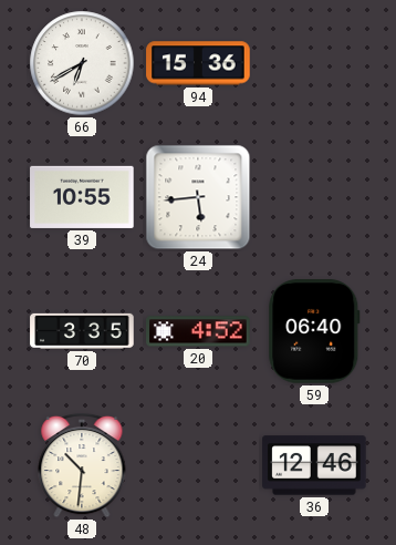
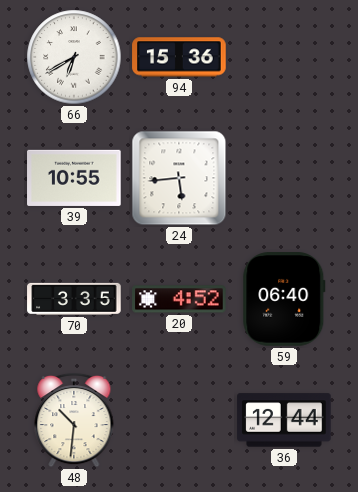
36: 12:46 -> 12:44 (284, 420)
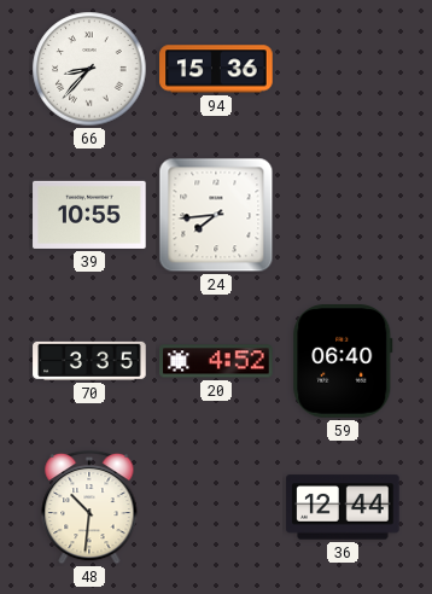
66: 6:40 -> 8:37 (89, 69)
24: 5:44 -> 7:44 (216, 215)
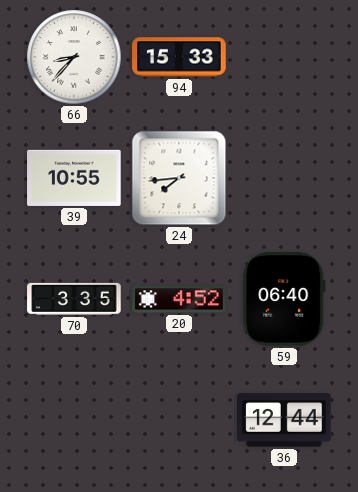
94: 15:36 -> 15:33 (179, 57)
48: 10:31 -> none (89, 507)
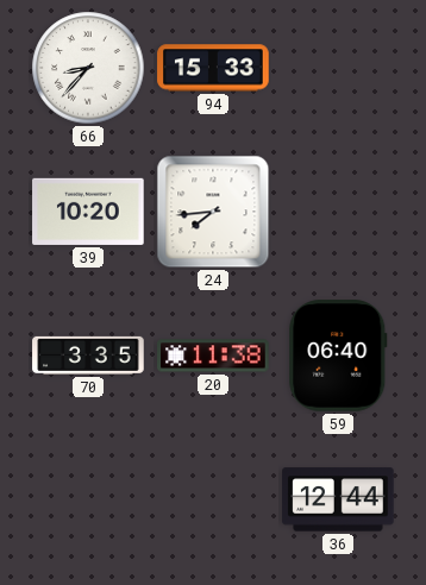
39: 10:55 -> 10:20 (88, 212)
20: 4:52 -> 11:38 (213, 356)
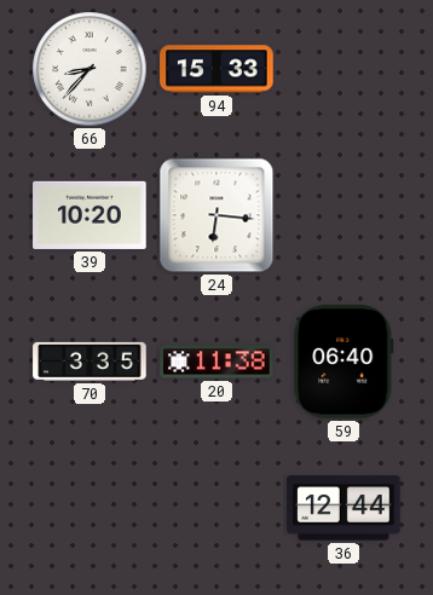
24: 7:44 -> 6:16 (217, 215)
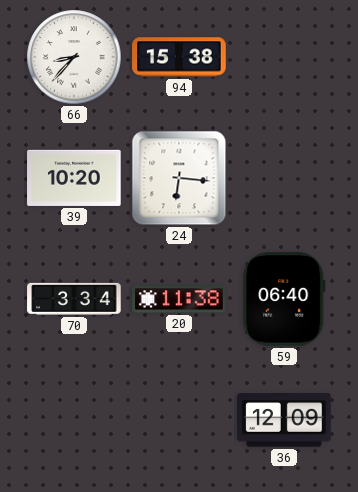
94: 15:33 -> 15:38 (179, 57)
70: 3:35 -> 3:34 (74, 299)
36: 12:44 -> 12:09 (284, 420)
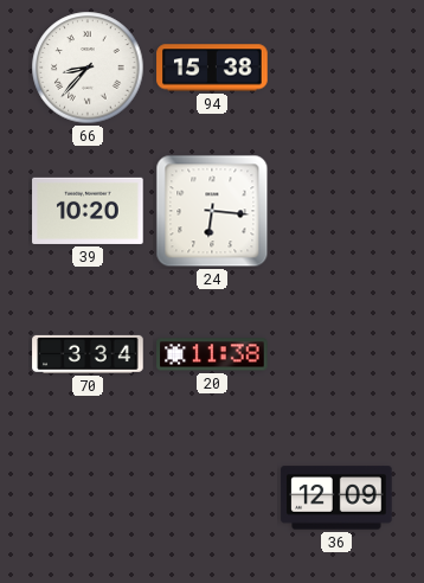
59: 06:40 -> none (284, 299)
